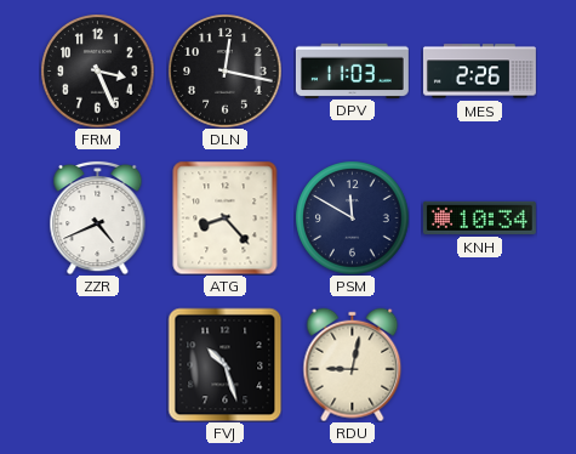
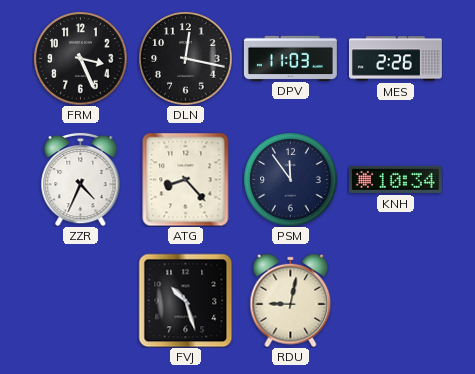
ZZR: 4:41 -> 4:34 (81, 179)
PSM: 11:50 -> 11:54 (290, 179)
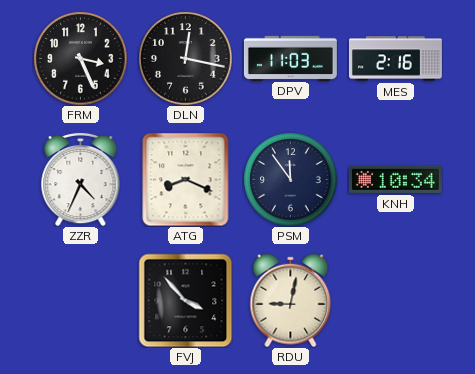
MES: 2:26 -> 2:16 (395, 59)
ATG: 8:23 -> 8:19 (186, 179)
FVJ: 10:27 -> 3:53 (185, 300)
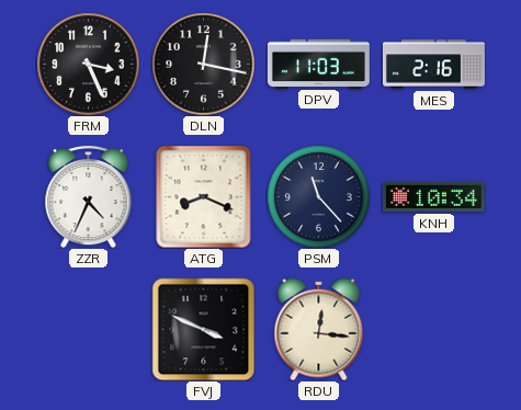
PSM: 11:54 -> 11:23 (318, 196)
FVJ: 3:53 -> 3:49 (203, 329)
RDU: 9:02 -> 12:16 (319, 329)
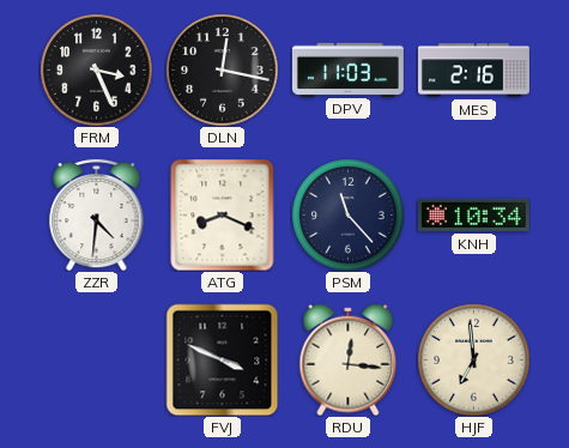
ZZR: 4:34 -> 4:31 (97, 214)
HJF: none -> 6:59 (473, 359)
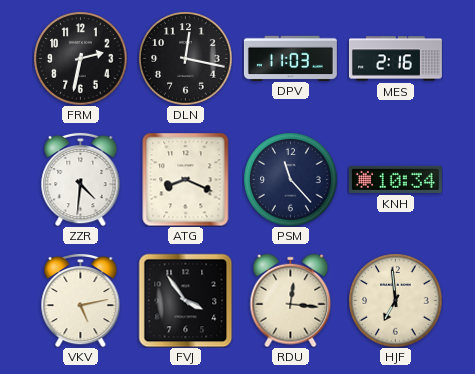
FRM: 3:26 -> 2:32 (80, 58)
VKV: none -> 5:13 (81, 300)
FVJ: 3:49 -> 3:54 (185, 300)
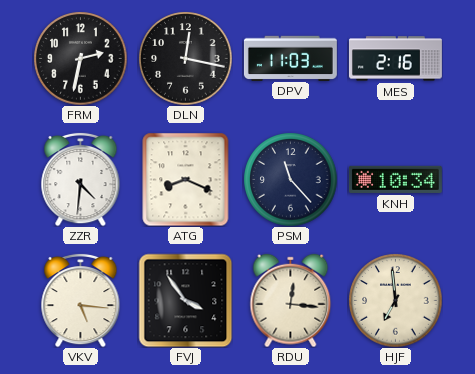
VKV: 5:13 -> 5:16 (81, 300)
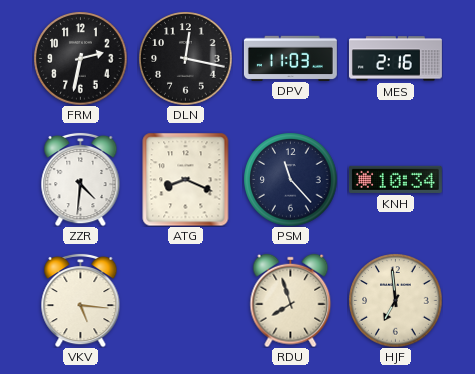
FVJ: 3:54 -> none (185, 300)
RDU: 12:16 -> 7:57 (291, 300)
